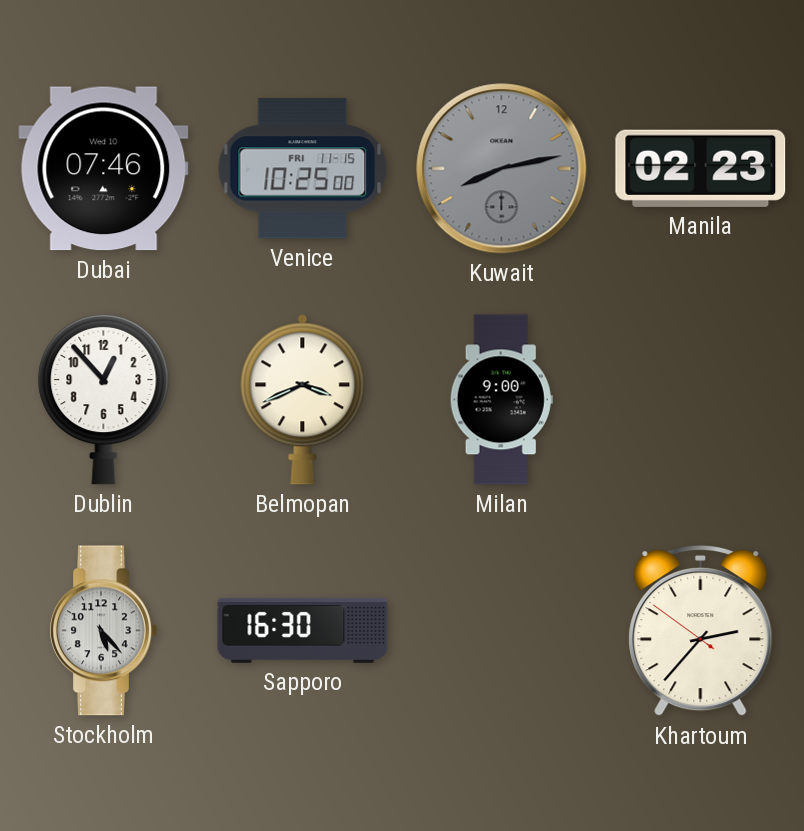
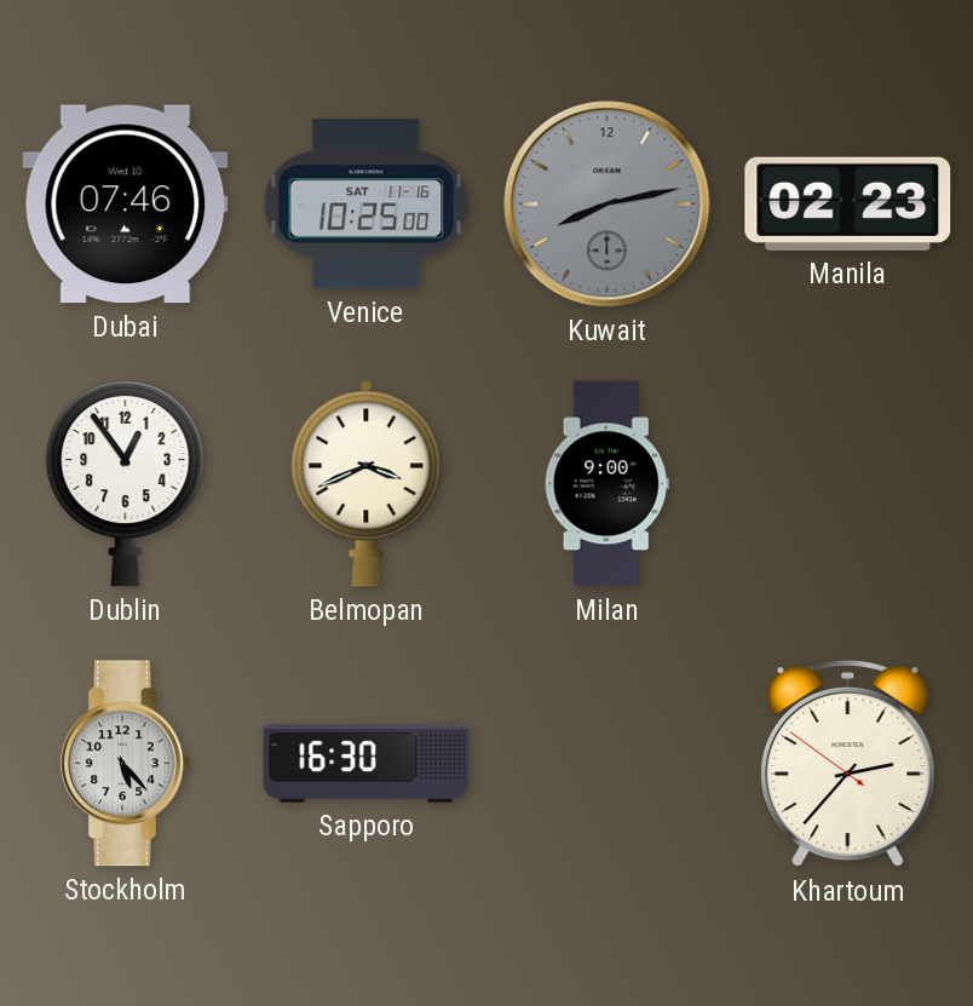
Venice date: FRI 11-15 -> SAT 11-16 (367, 205)
Dublin: 12:53 -> 12:54 (126, 483)
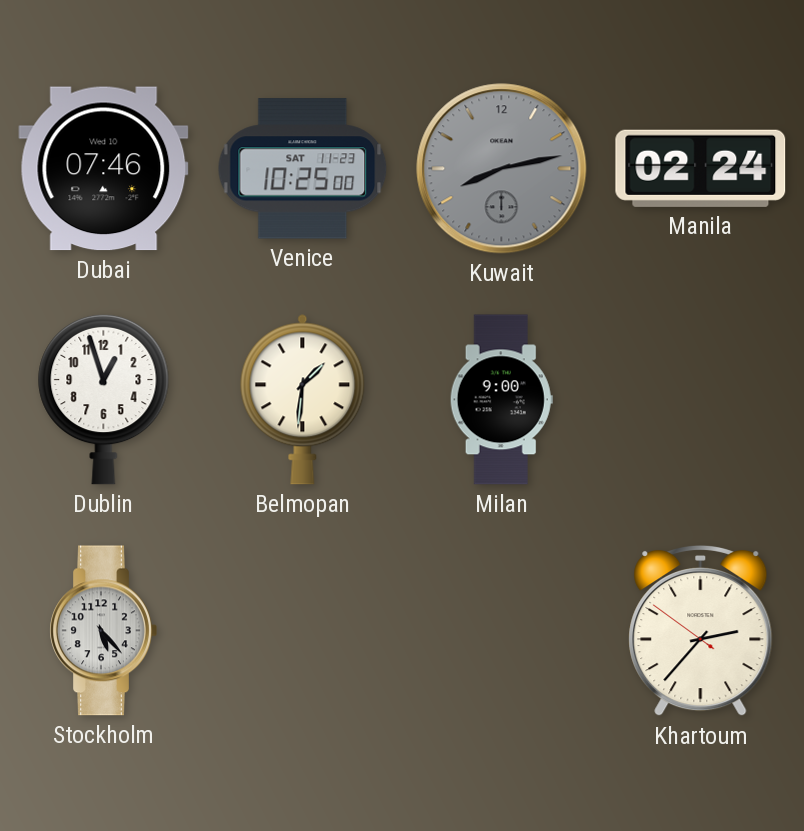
Venice date: SAT 11-16 -> SAT 11-23 (303, 169)
Manila: 02:23 -> 02:24 (701, 168)
Dublin: 12:54 -> 12:57 (104, 399)
Belmopan: 3:41 -> 1:31 (303, 400)
Sapporo: 16:30 -> none (367, 763)
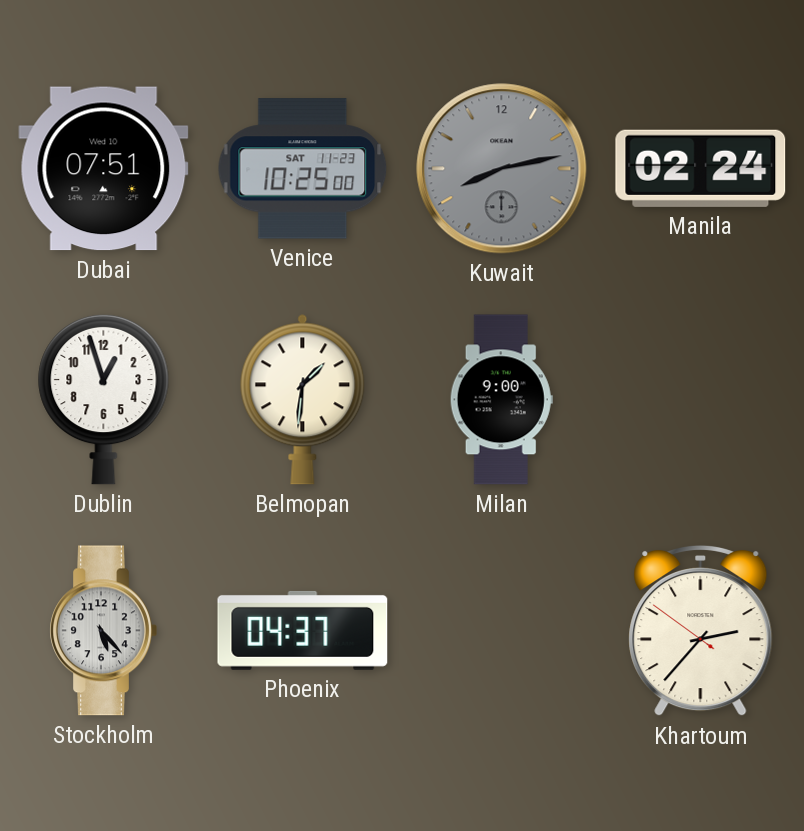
Dubai: 07:46 -> 07:51 (104, 169)
Phoenix: none -> 04:37 (303, 630)
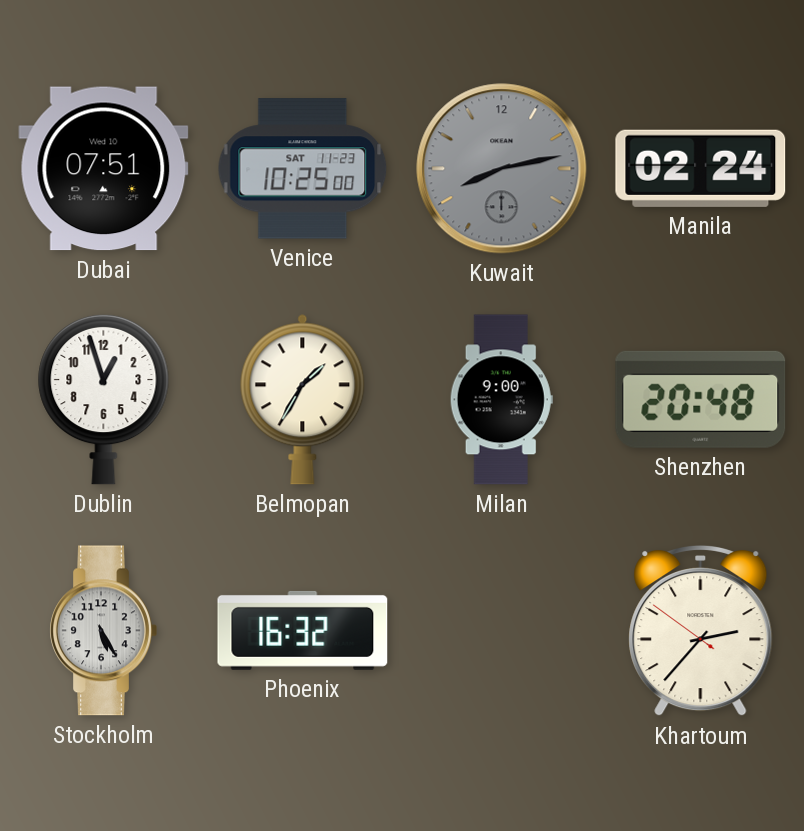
Belmopan: 1:31 -> 1:35 (303, 400)
Shenzhen: none -> 20:48 (701, 399)
Stockholm: 5:23 -> 5:25 (103, 631)
Phoenix: 04:37 -> 16:32 (303, 630)
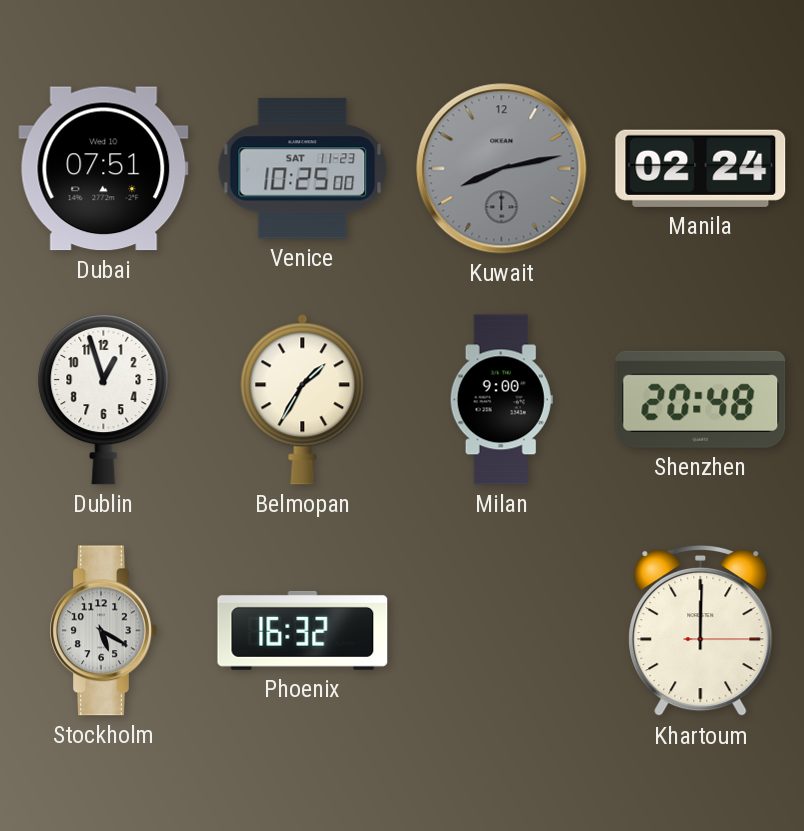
Stockholm: 5:25 -> 5:20 (103, 631)
Khartoum: 2:36 -> 12:00 (701, 631)
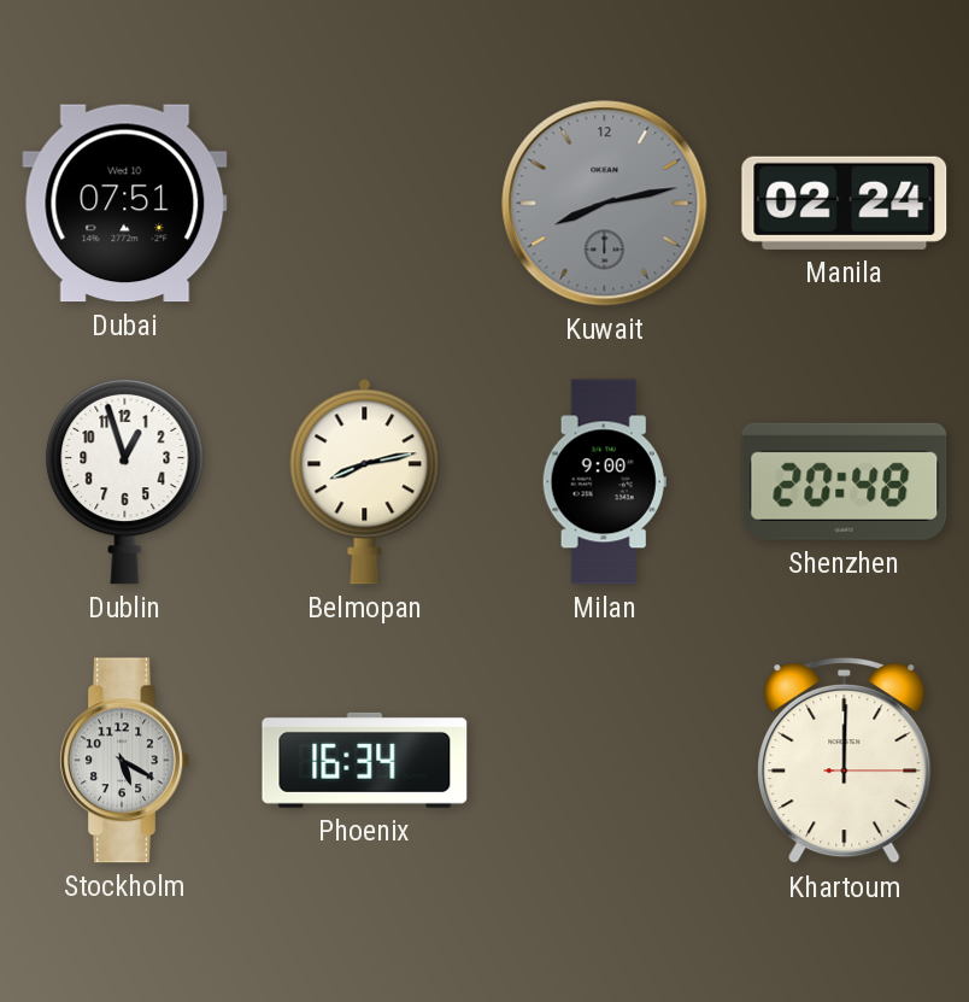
Venice: 10:25 -> none (303, 169)
Belmopan: 1:35 -> 8:13 (365, 482)
Phoenix: 16:32 -> 16:34 (365, 760)
